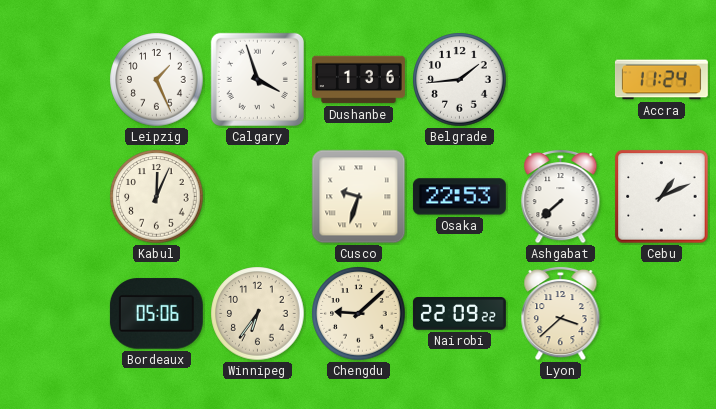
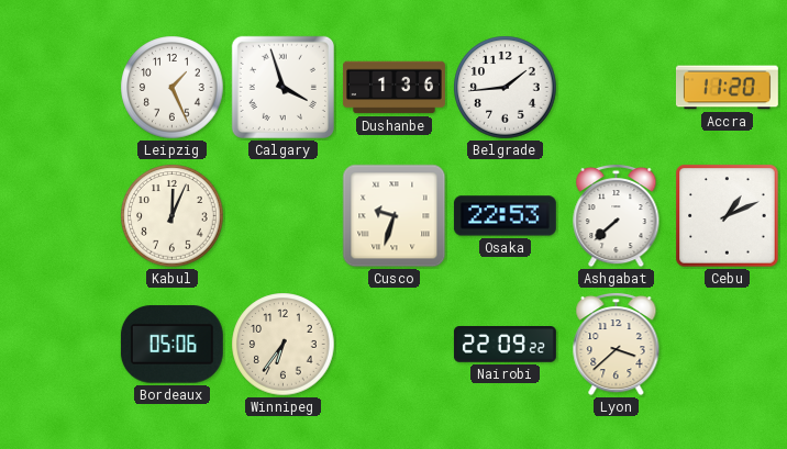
Accra: 11:24 -> 11:20 (727, 88)
Chengdu: 9:08 -> none (359, 314)
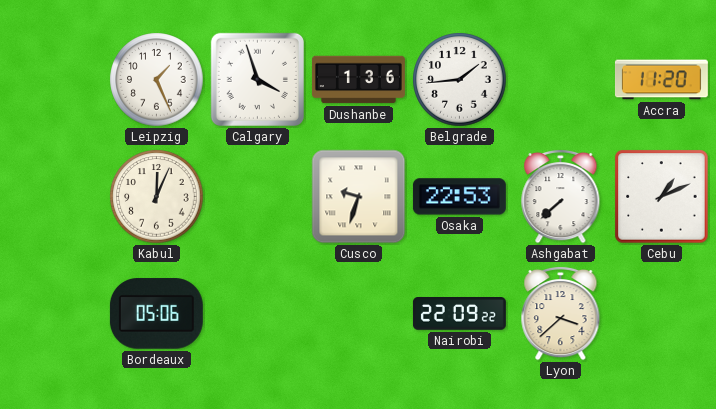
Winnipeg: 6:36 -> none (284, 345)
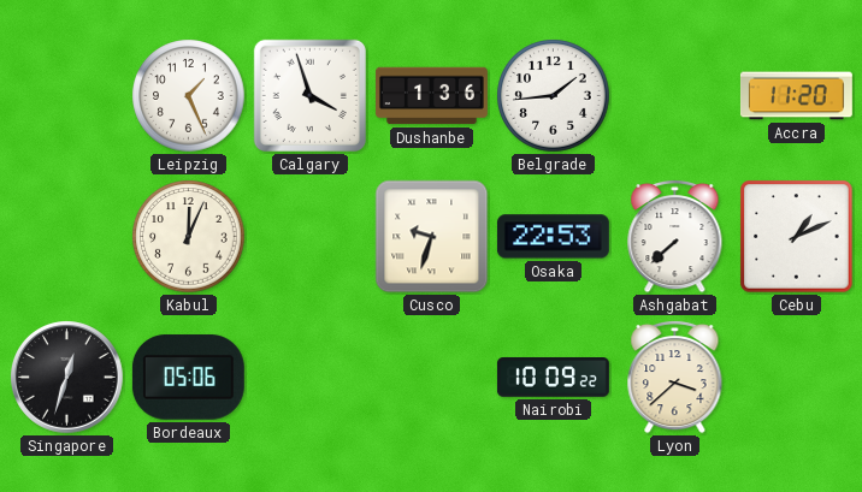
Singapore: none -> 12:33 (67, 378)
Nairobi: 22:09 -> 10:09 (553, 378)
